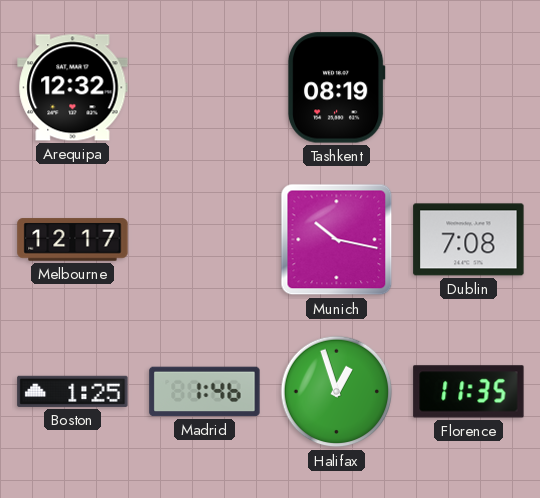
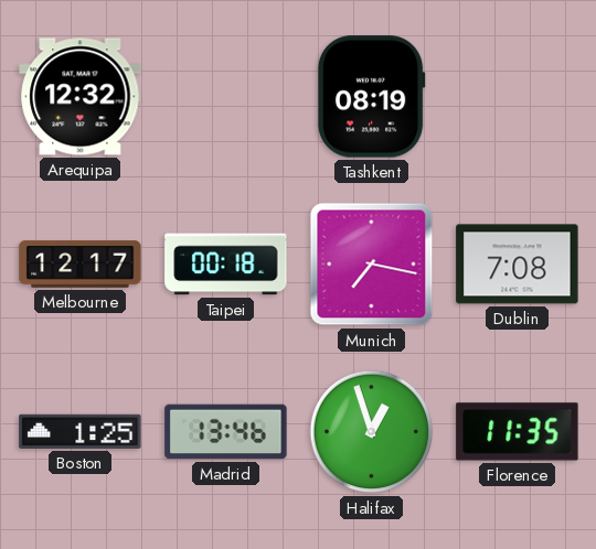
Taipei: none -> 00:18 (226, 265)
Munich: 10:17 -> 7:17 (372, 265)
Madrid: 1:46 -> 13:46 (226, 432)
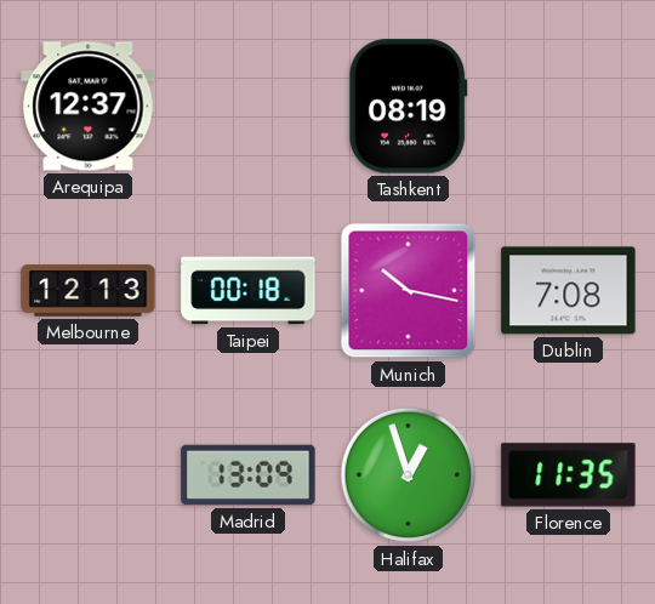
Arequipa: 12:32 -> 12:37 (89, 107)
Melbourne: 12:17 -> 12:13 (89, 291)
Munich: 7:17 -> 10:17 (409, 291)
Boston: 1:25 -> none (81, 431)
Madrid: 13:46 -> 13:09 (249, 475)
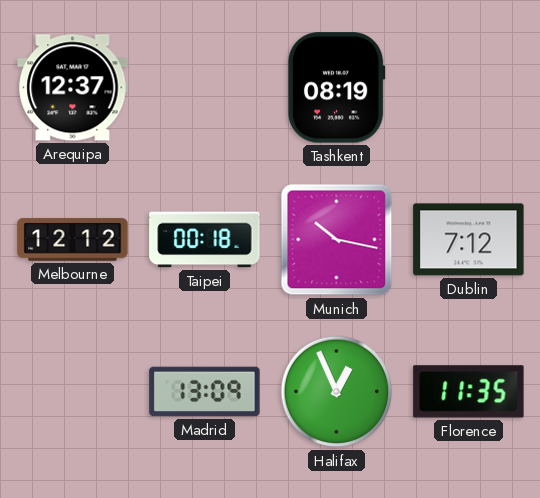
Melbourne: 12:13 -> 12:12 (73, 240)
Dublin: 7:08 -> 7:12 (469, 240)
Halifax: 12:57 -> 12:56 (337, 392)
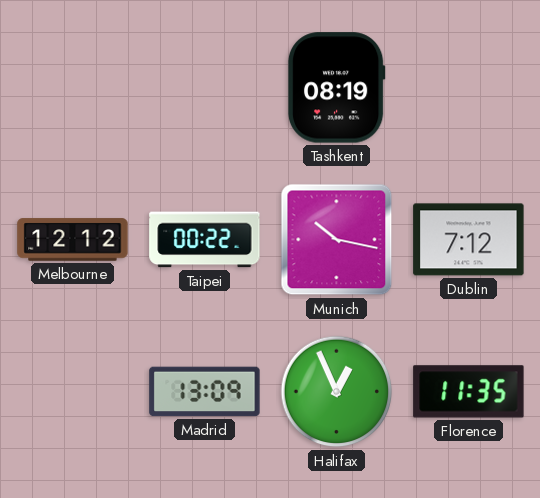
Arequipa: 12:37 -> none (73, 88)
Taipei: 00:18 -> 00:22 (205, 240)
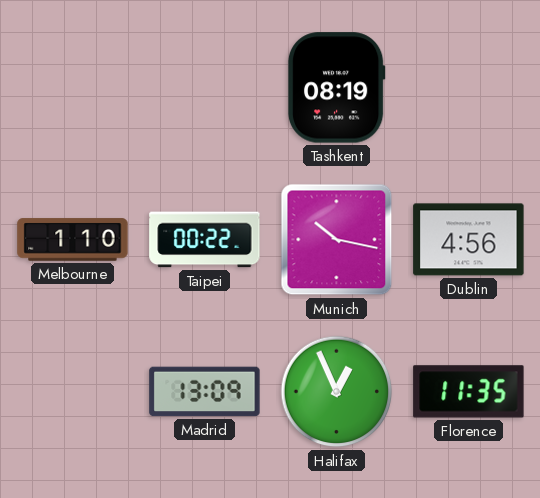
Melbourne: 12:12 -> 1:10 (73, 240)
Dublin: 7:12 -> 4:56 (469, 240)
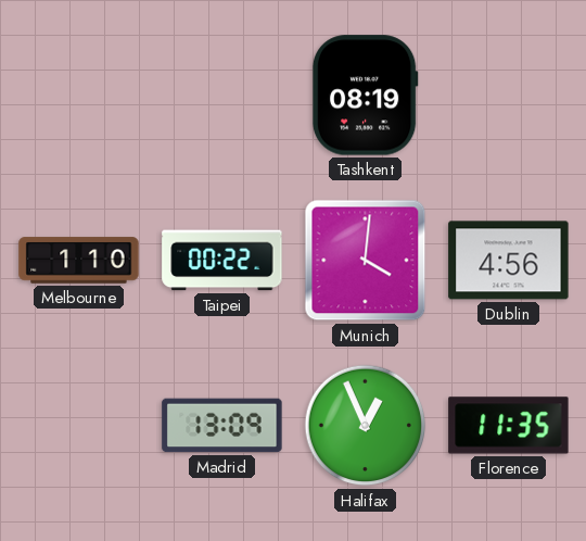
Munich: 10:17 -> 4:01 (366, 261)
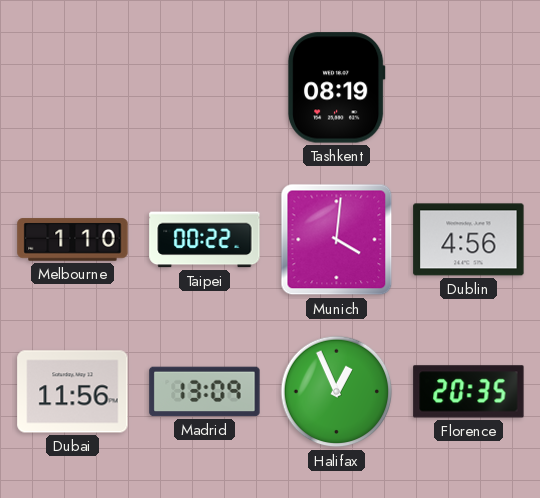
Dubai: none -> 11:56 (73, 392)
Florence: 11:35 -> 20:35 (469, 392)
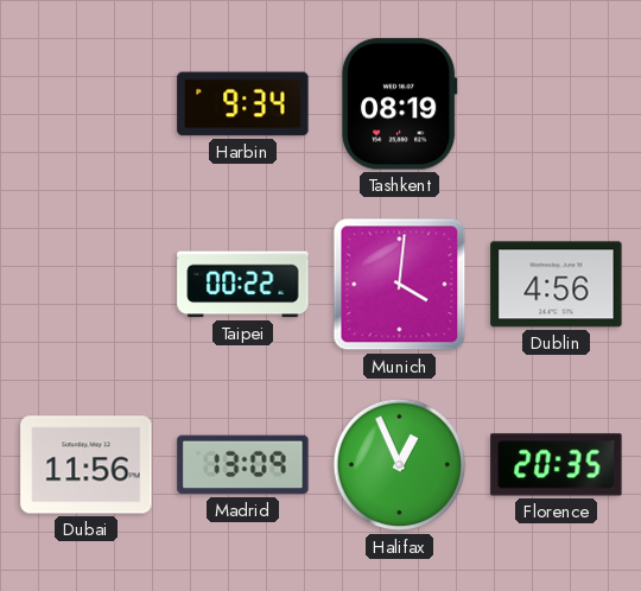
Harbin: none -> 9:34 (243, 104)
Melbourne: 1:10 -> none (73, 240)
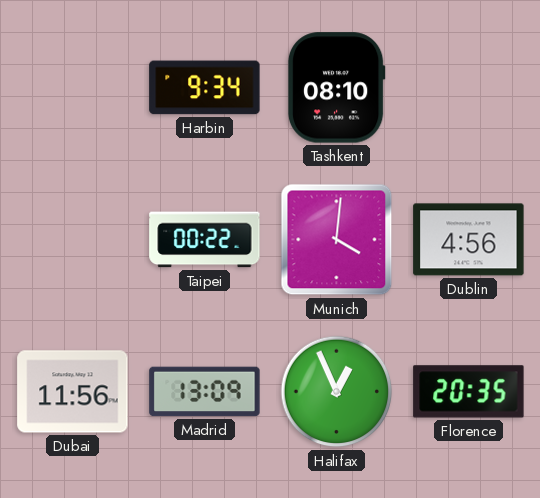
Tashkent: 08:19 -> 08:10 (336, 88)
